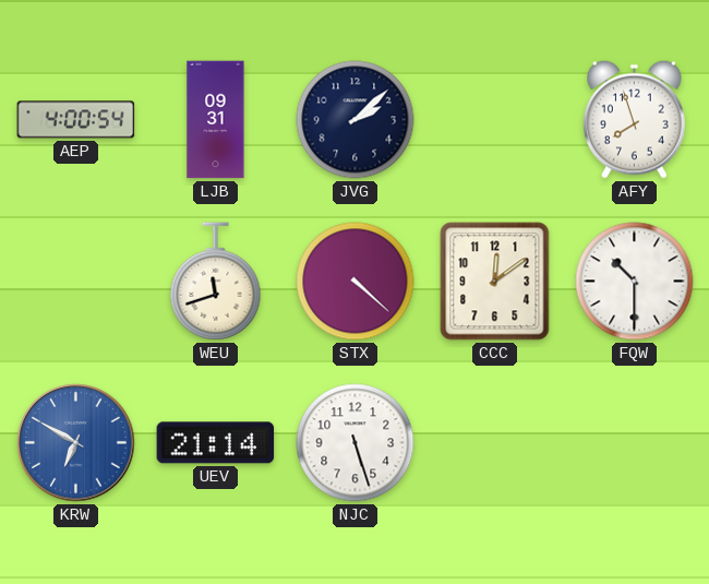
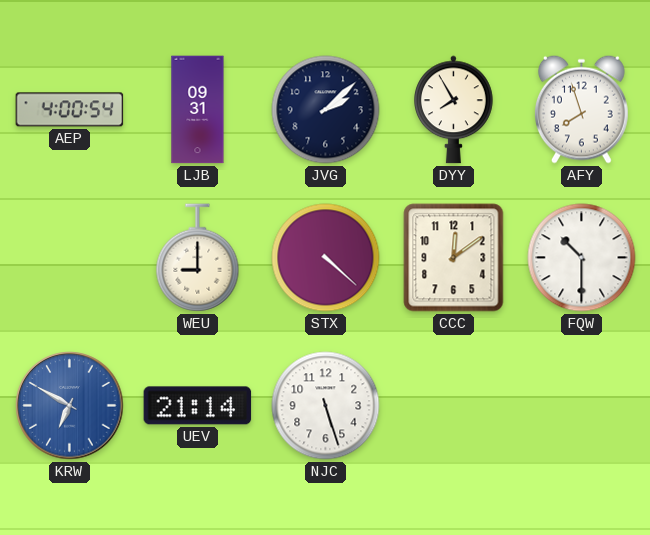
DYY: none -> 7:55 (454, 110)
WEU: 11:42 -> 9:00 (198, 258)
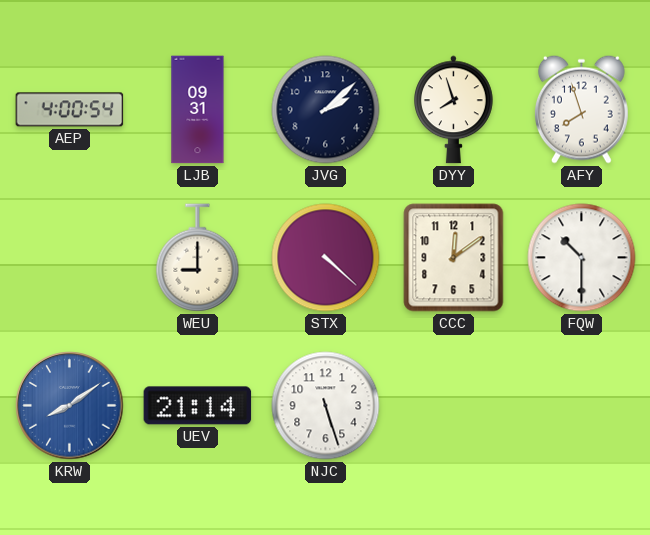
DYY: 7:55 -> 7:57 (454, 110)
KRW: 6:50 -> 8:09 (70, 406)
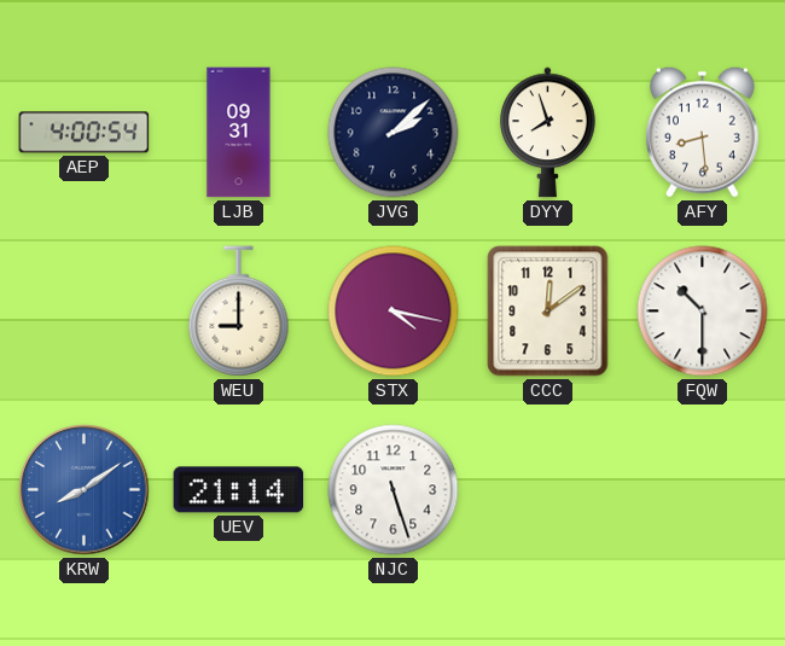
AFY: 7:57 -> 8:29 (702, 132)
STX: 4:22 -> 4:17 (394, 312)
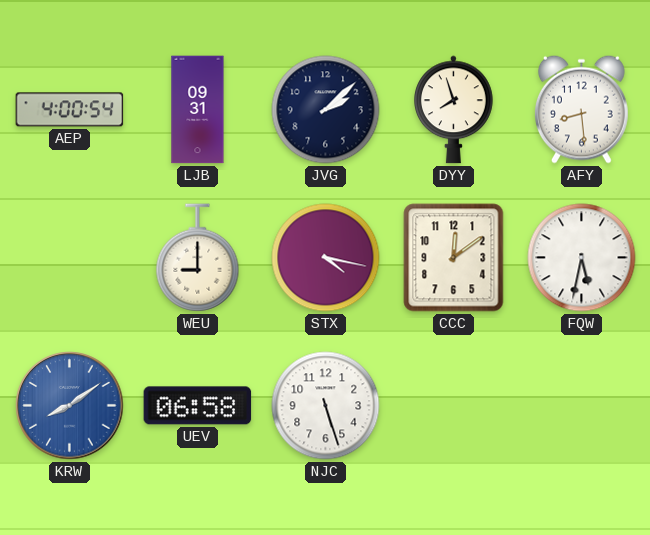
FQW: 10:30 -> 5:32 (582, 258)
UEV: 21:14 -> 06:58 (198, 406)
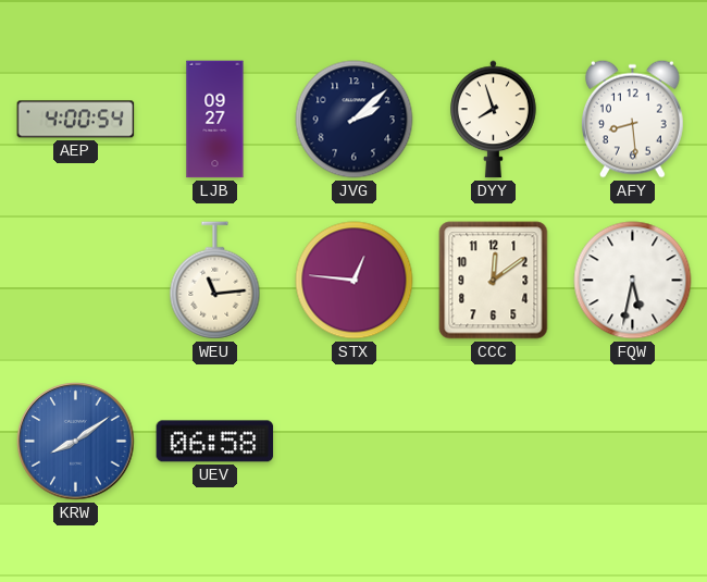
LJB: 09:31 -> 09:27 (215, 120)
WEU: 9:00 -> 11:14 (215, 281)
STX: 4:17 -> 12:46 (355, 281)
NJC: 5:27 -> none (326, 406)
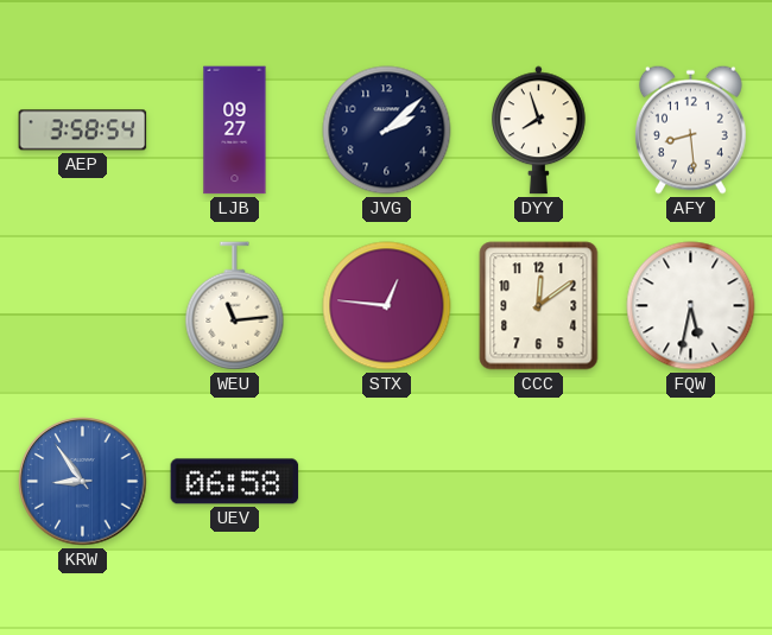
AEP: 4:00 -> 3:58 (83, 131)
KRW: 8:09 -> 8:54 (83, 482)
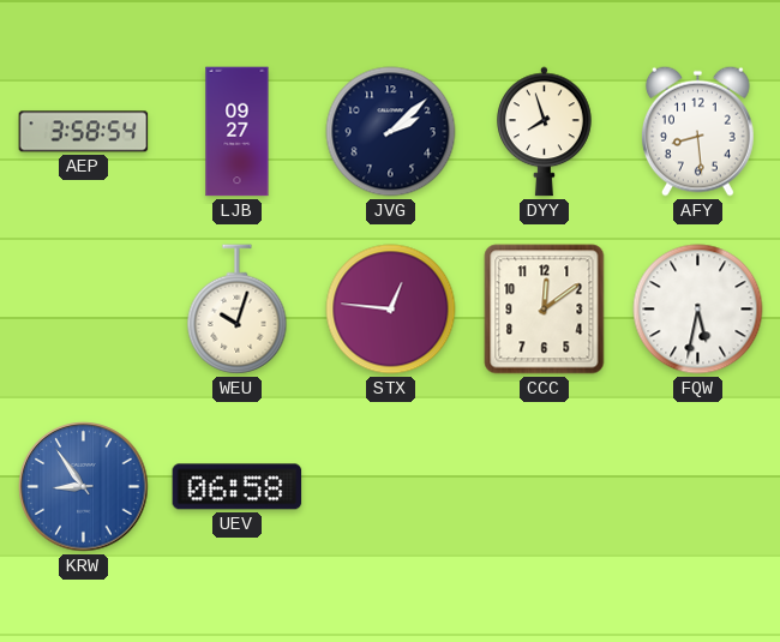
WEU: 11:14 -> 10:03 (238, 310)
